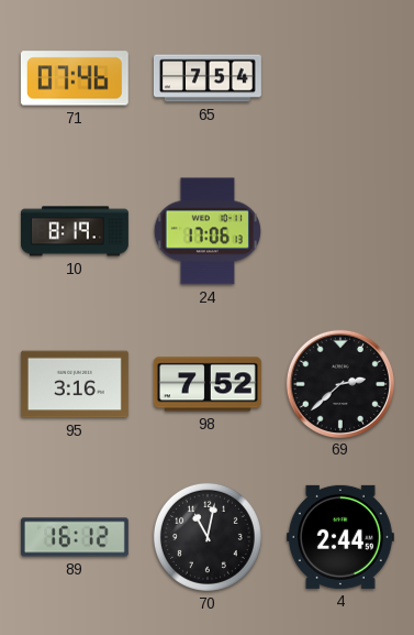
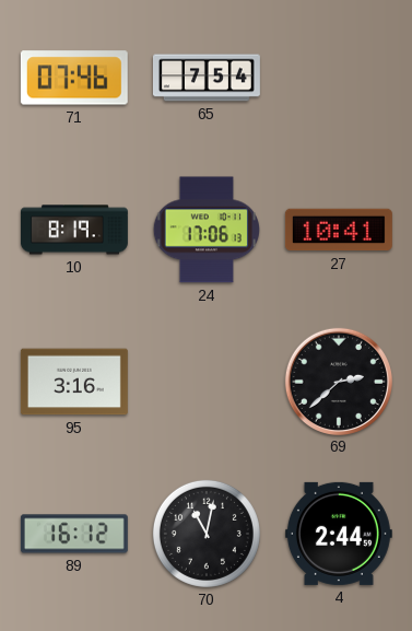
27: none -> 10:41 (339, 230)
98: 7:52 -> none (208, 384)
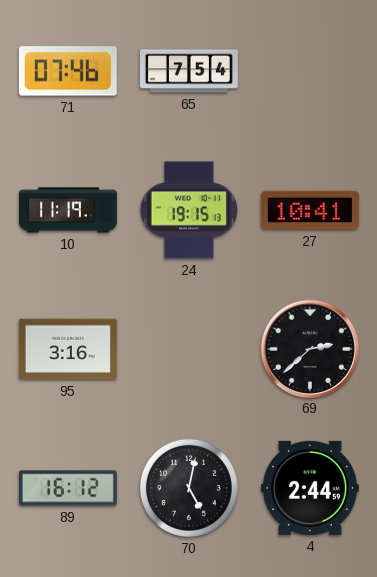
10: 8:19 -> 11:19 (68, 210)
24: 17:06 -> 19:15 (189, 210)
70: 11:02 -> 5:02 (189, 488)
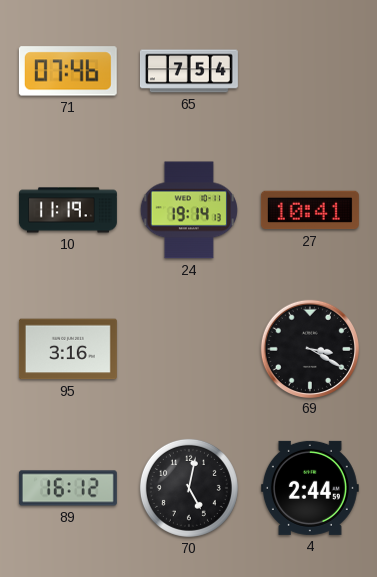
24: 19:15 -> 19:14 (189, 210)
69: 2:38 -> 3:20 (309, 348)
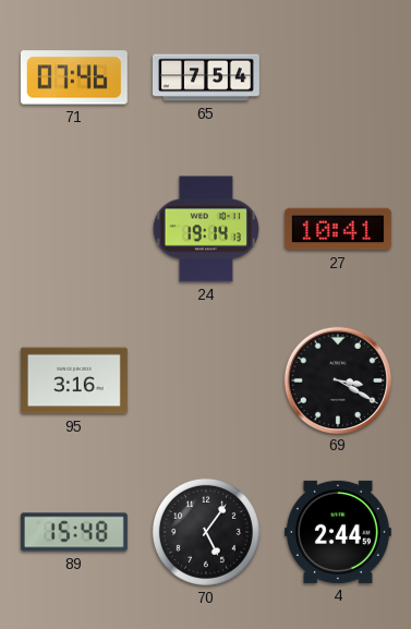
10: 11:19 -> none (68, 210)
89: 16:12 -> 15:48 (74, 532)
70: 5:02 -> 5:06 (206, 532)
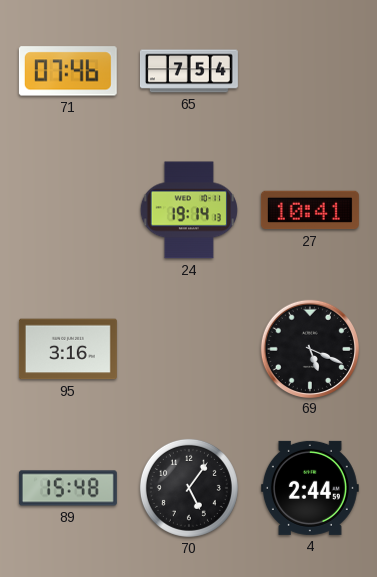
69: 3:20 -> 5:19 (309, 348)
